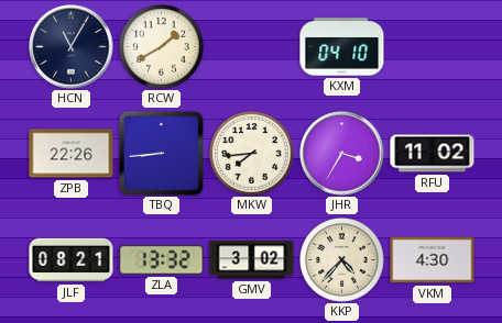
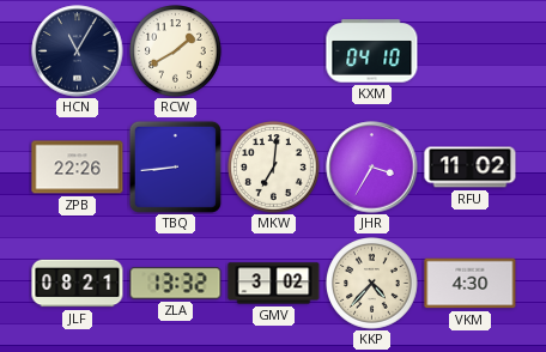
MKW: 7:44 -> 7:01 (274, 168)
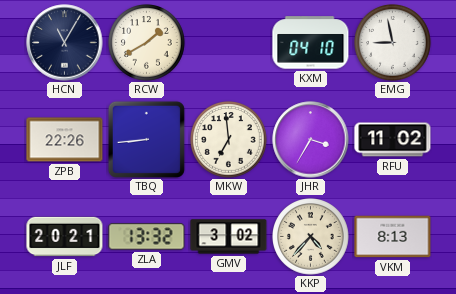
EMG: none -> 8:58 (393, 43)
MKW: 7:01 -> 6:59 (229, 140)
JLF: 08:21 -> 20:21 (65, 237)
VKM: 4:30 -> 8:13 (393, 237)
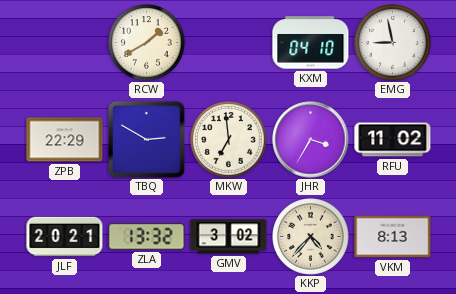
HCN: 11:05 -> none (65, 43)
ZPB: 22:26 -> 22:29 (65, 140)
TBQ: 8:44 -> 2:50 (146, 139)
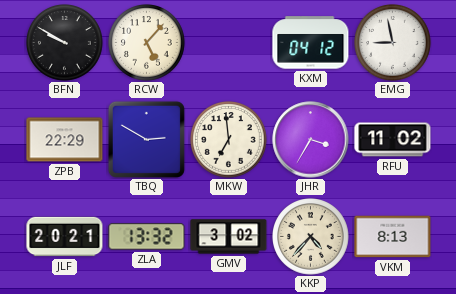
BFN: none -> 9:50 (65, 43)
RCW: 1:40 -> 5:07 (147, 43)
KXM: 04:10 -> 04:12 (311, 43)
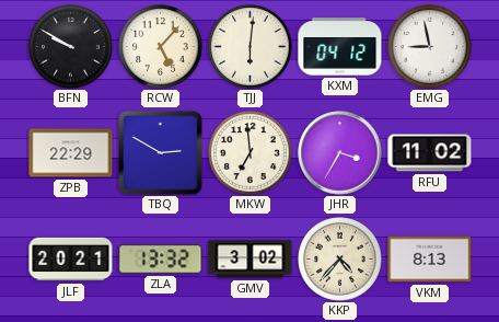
TJJ: none -> 6:01 (251, 47)
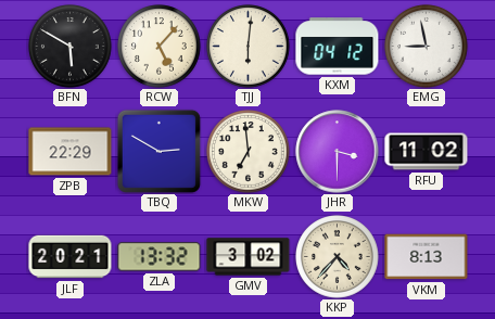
BFN: 9:50 -> 5:50 (71, 47)
JHR: 3:35 -> 3:30 (338, 152)
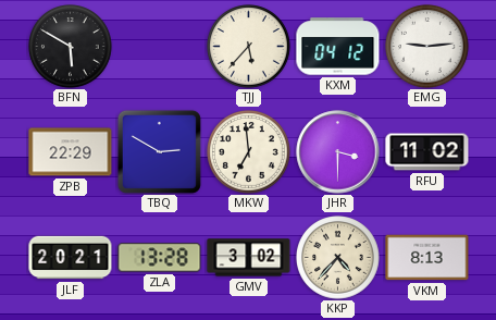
RCW: 5:07 -> none (160, 47)
TJJ: 6:01 -> 5:37 (249, 47)
EMG: 8:58 -> 9:14 (427, 47)
ZLA: 13:32 -> 13:28 (160, 258)
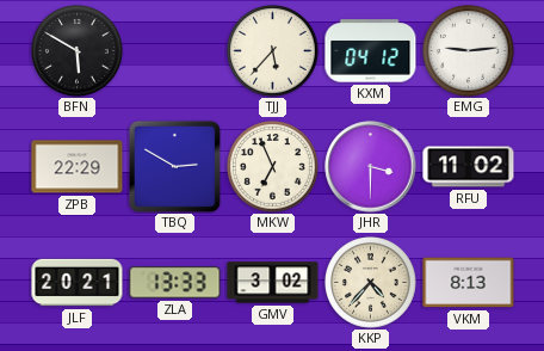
MKW: 6:59 -> 6:56 (273, 167)
ZLA: 13:28 -> 13:33 (175, 283)
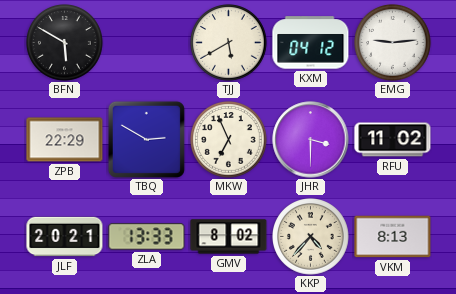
TJJ: 5:37 -> 5:40 (229, 43)
GMV: 3:02 -> 8:02 (229, 237)
